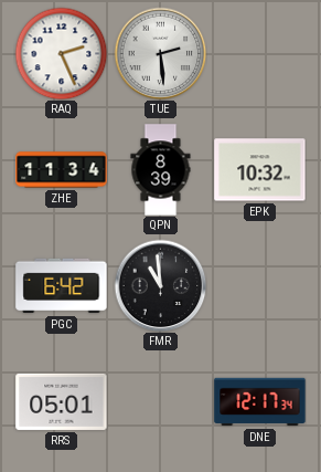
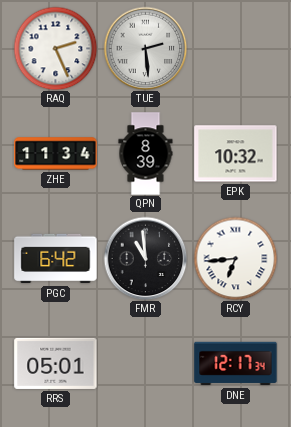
RCY: none -> 6:44 (235, 258)
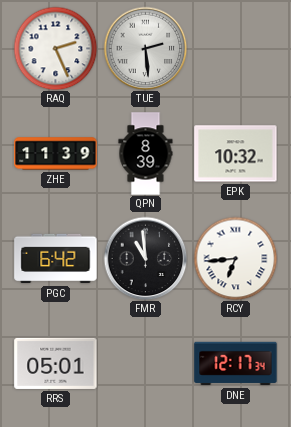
ZHE: 11:34 -> 11:39 (56, 154)
